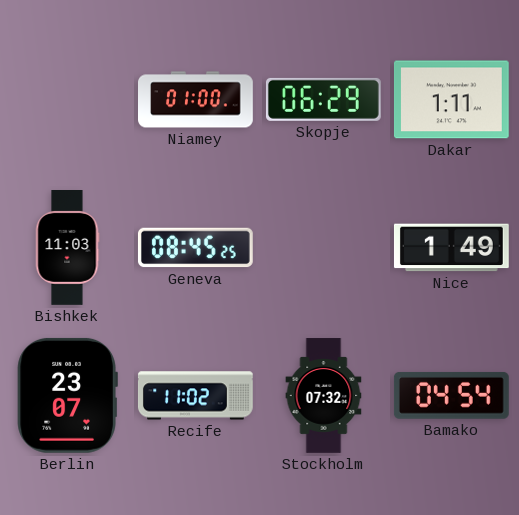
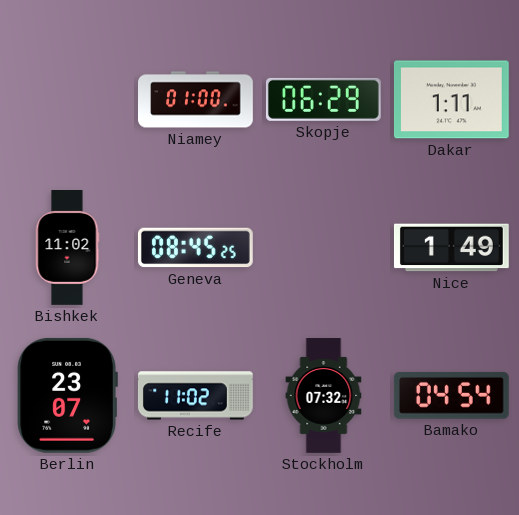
Bishkek: 11:03 -> 11:02 (67, 248)
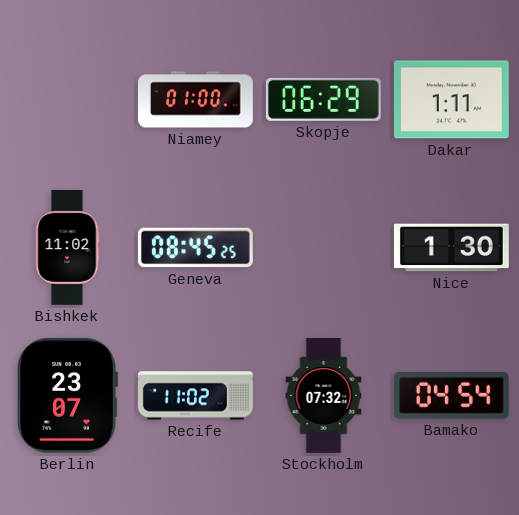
Nice: 1:49 -> 1:30 (451, 248)
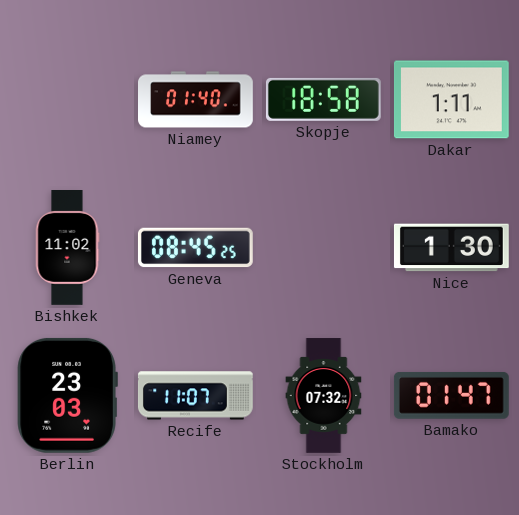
Niamey: 01:00 -> 01:40 (196, 100)
Skopje: 06:29 -> 18:58 (323, 99)
Berlin: 23:07 -> 23:03 (67, 395)
Recife: 11:02 -> 11:07 (196, 396)
Bamako: 04:54 -> 01:47 (451, 395)
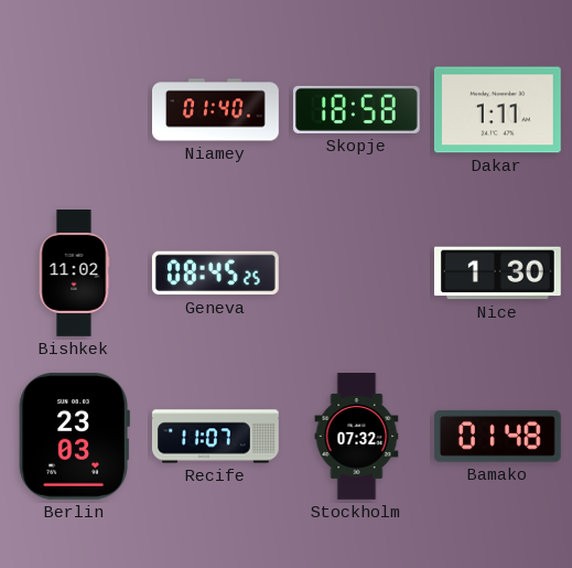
Bamako: 01:47 -> 01:48 (497, 436)
